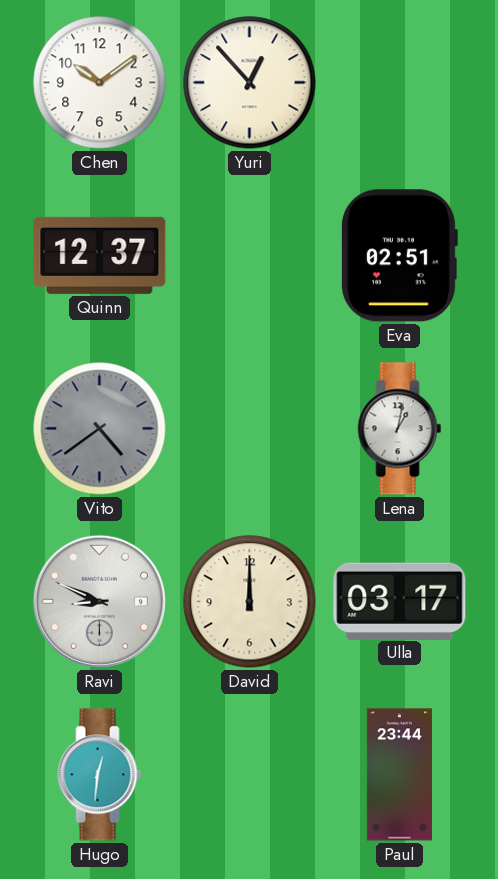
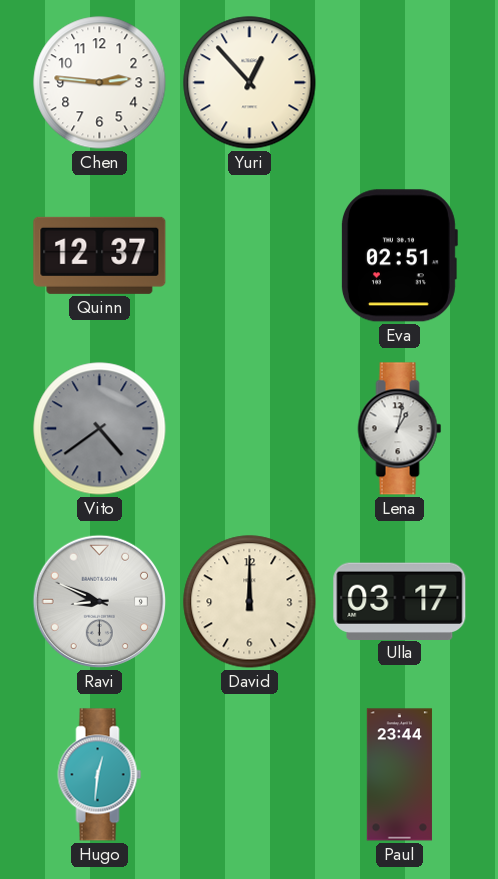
Chen: 10:09 -> 2:46 (100, 83)
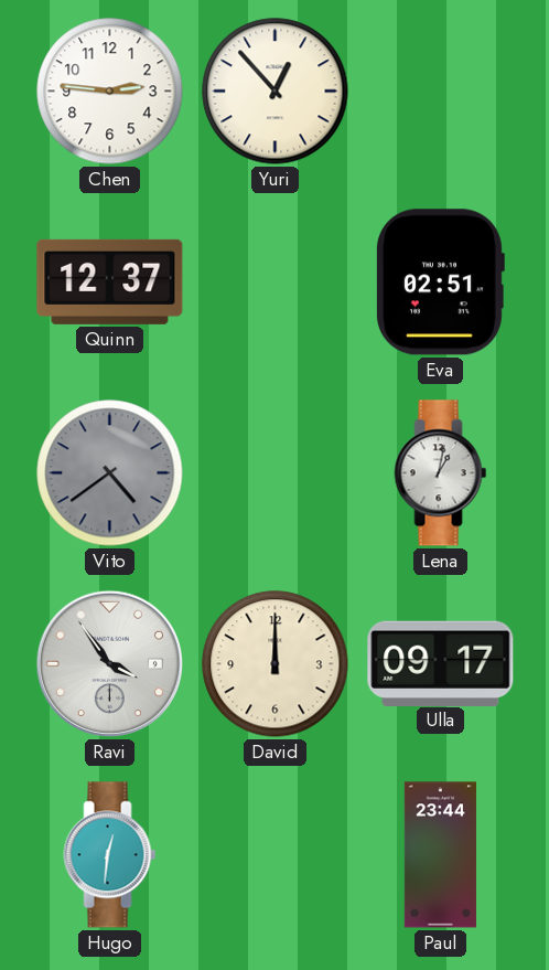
Ravi: 8:49 -> 3:54 (109, 663)
Ulla: 03:17 -> 09:17 (441, 663)
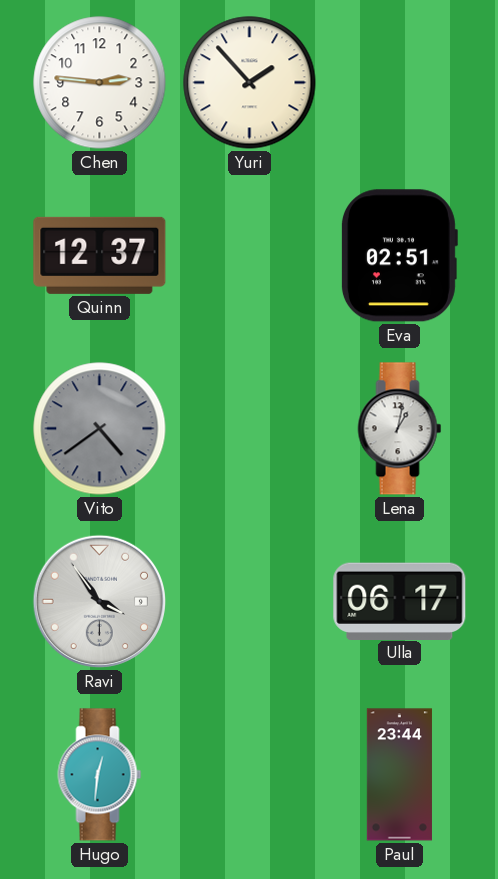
Yuri: 12:53 -> 1:53 (250, 83)
David: 12:00 -> none (276, 664)
Ulla: 09:17 -> 06:17 (400, 601)
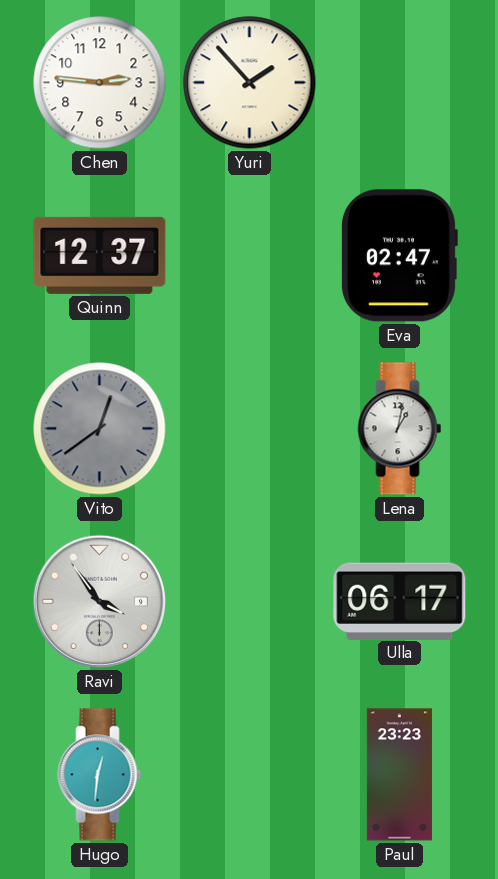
Eva: 02:51 -> 02:47 (399, 256)
Vito: 4:39 -> 12:39 (100, 429)
Paul: 23:44 -> 23:23 (399, 775)
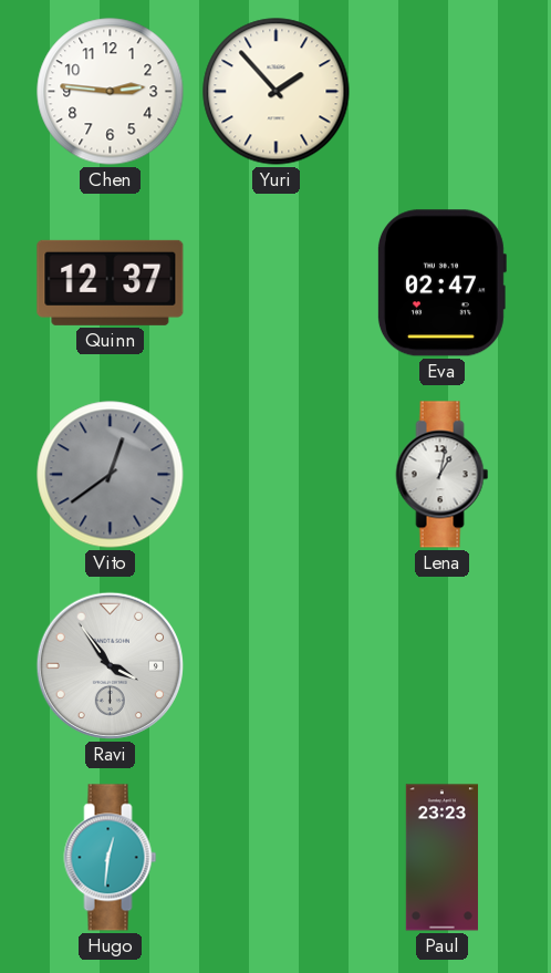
Ulla: 06:17 -> none (400, 601)
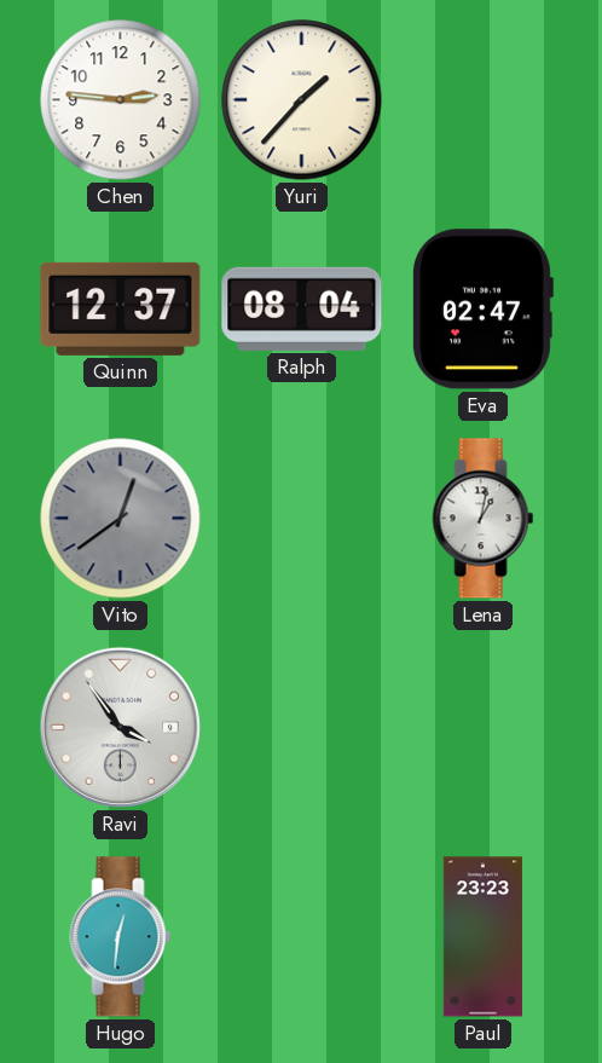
Yuri: 1:53 -> 1:37 (302, 100)
Ralph: none -> 08:04 (302, 308)
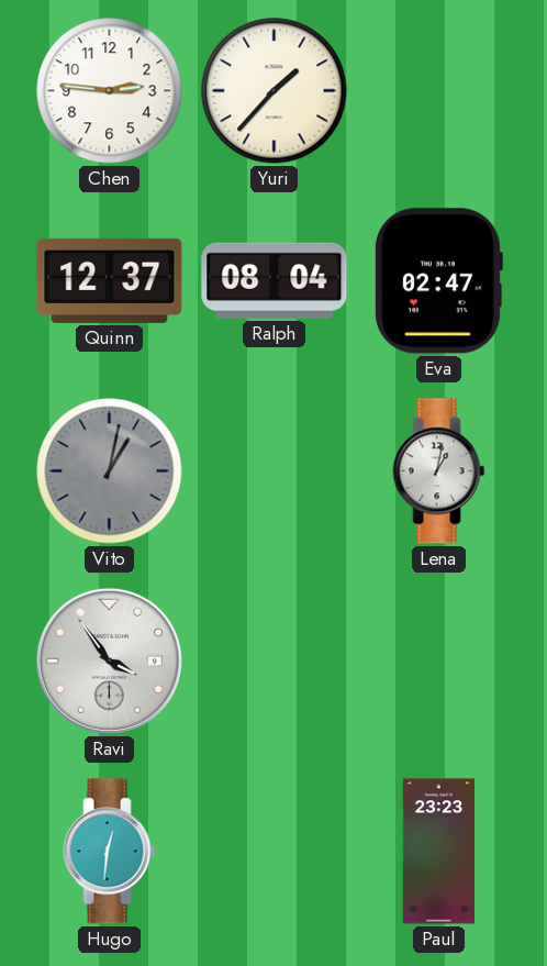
Vito: 12:39 -> 1:02 (110, 471)
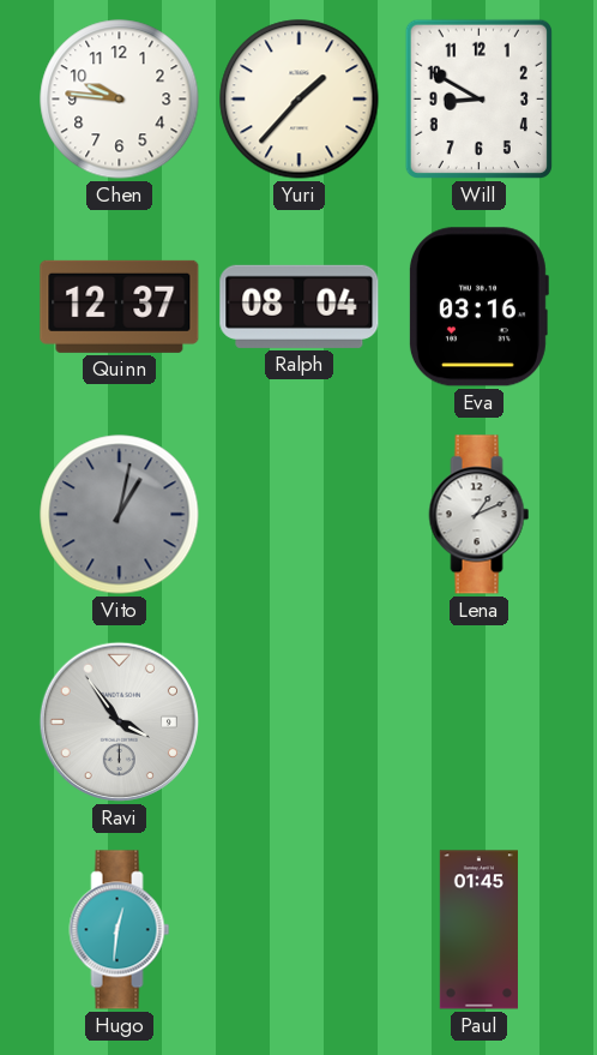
Chen: 2:46 -> 9:46 (120, 100)
Will: none -> 8:50 (478, 98)
Eva: 02:47 -> 03:16 (478, 307)
Lena: 1:02 -> 1:11 (480, 515)
Paul: 23:23 -> 01:45 (478, 930)
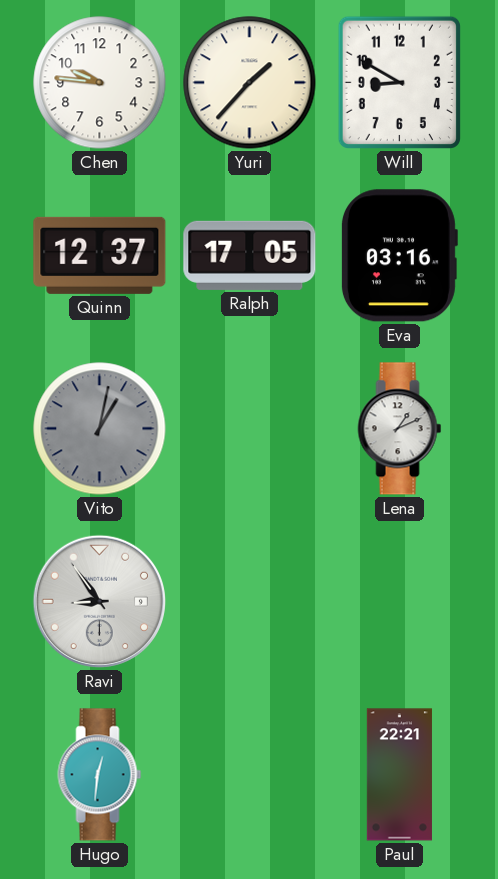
Ralph: 08:04 -> 17:05 (250, 255)
Ravi: 3:54 -> 8:54 (99, 601)
Paul: 01:45 -> 22:21 (399, 775)
